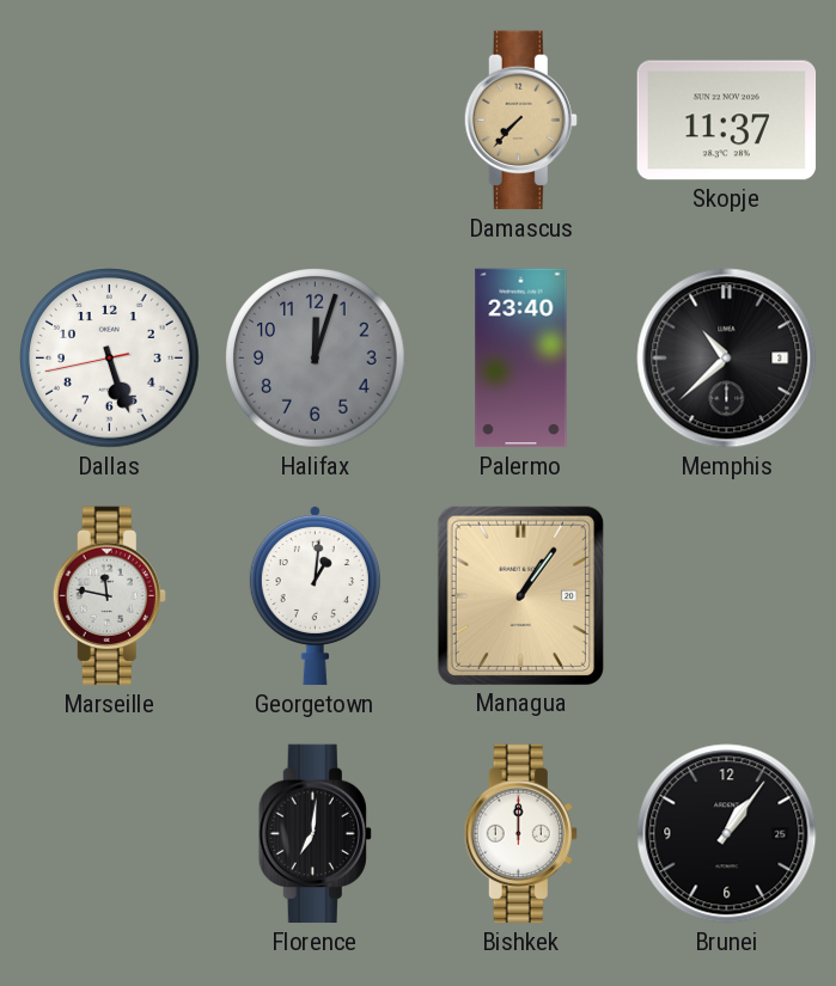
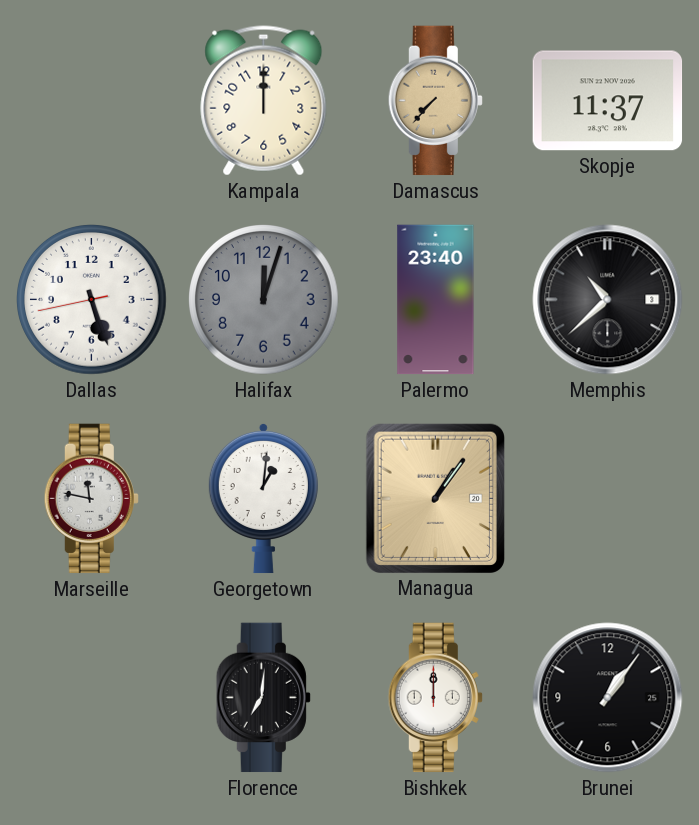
Kampala: none -> 12:00 (264, 101)
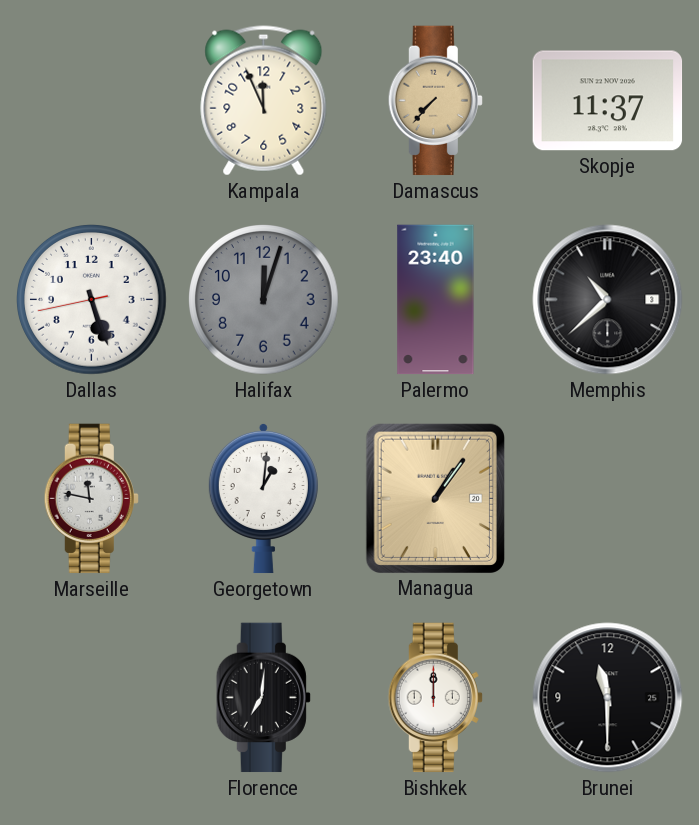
Kampala: 12:00 -> 11:56 (264, 101)
Brunei: 1:06 -> 11:30 (608, 698)
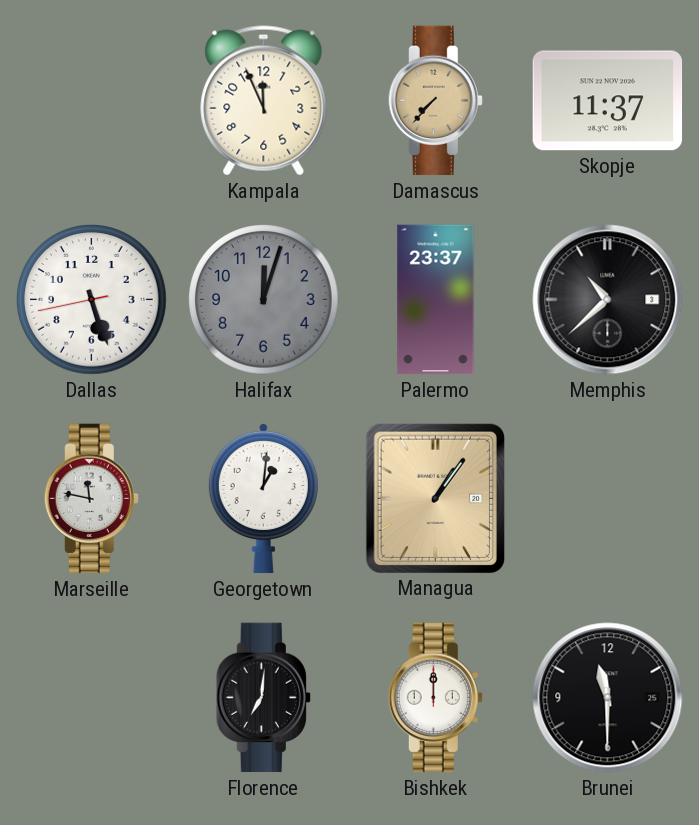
Palermo: 23:40 -> 23:37 (436, 300)
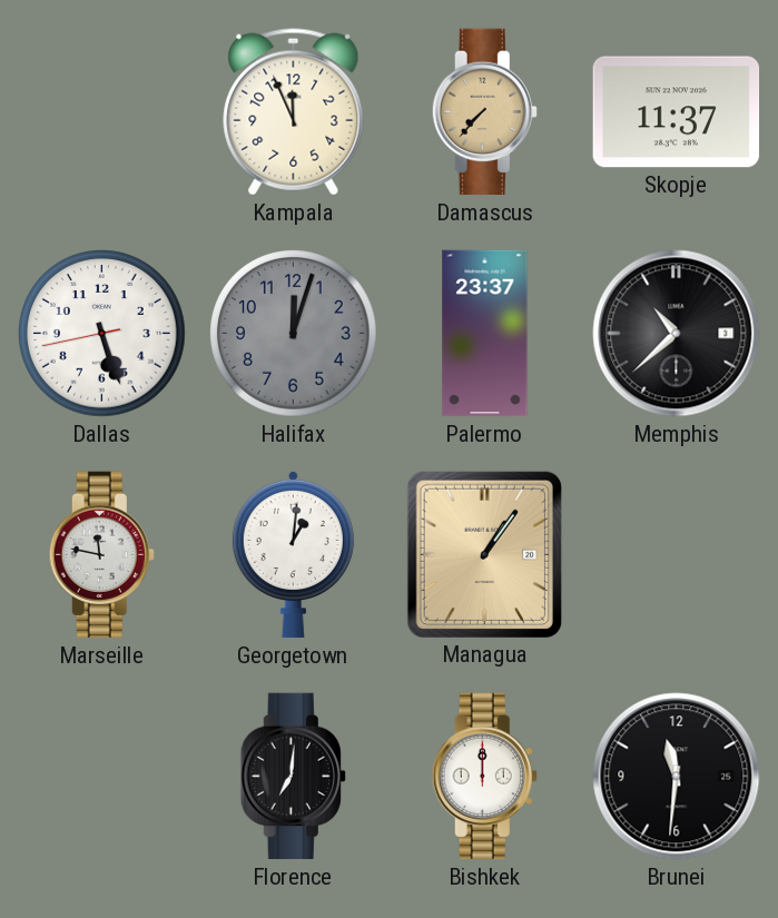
Brunei: 11:30 -> 11:31 (677, 777)
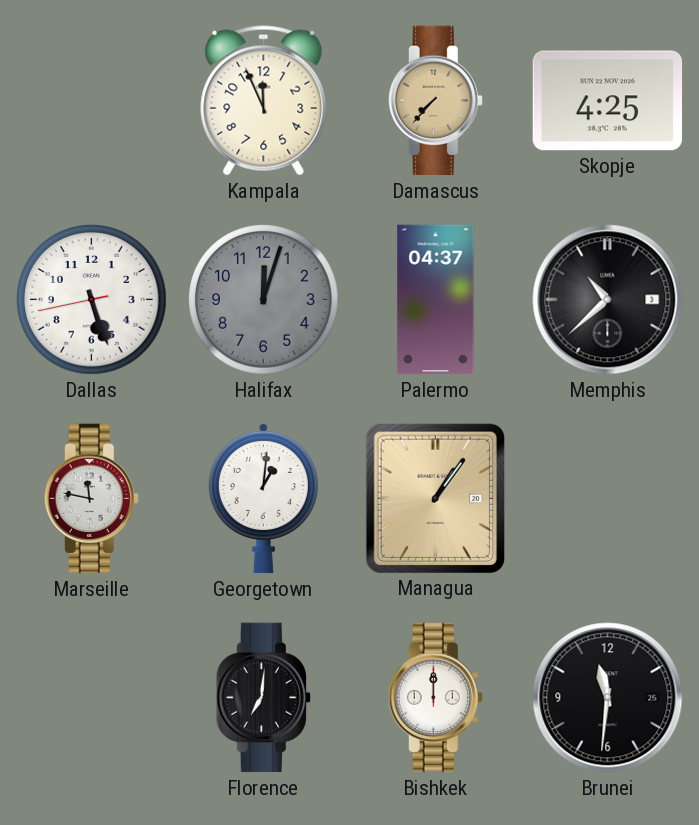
Skopje: 11:37 -> 4:25 (608, 101)
Palermo: 23:37 -> 04:37 (436, 300)
